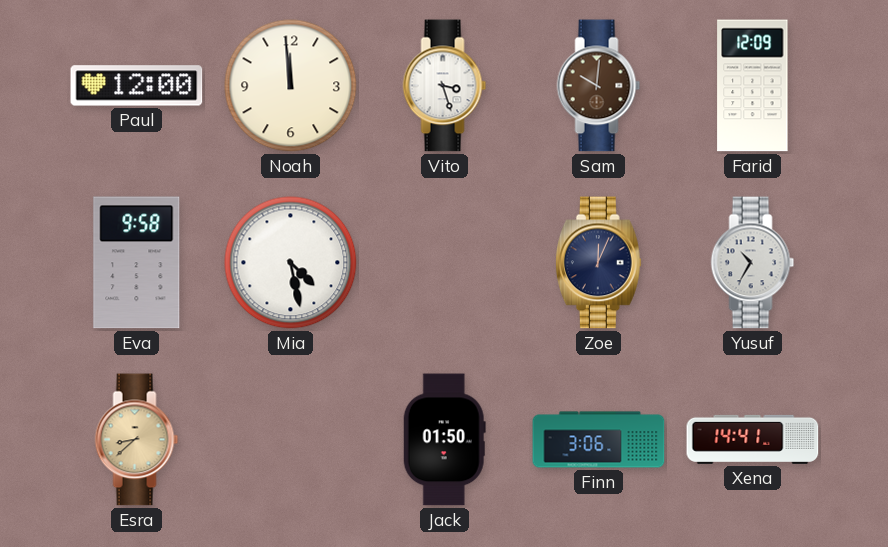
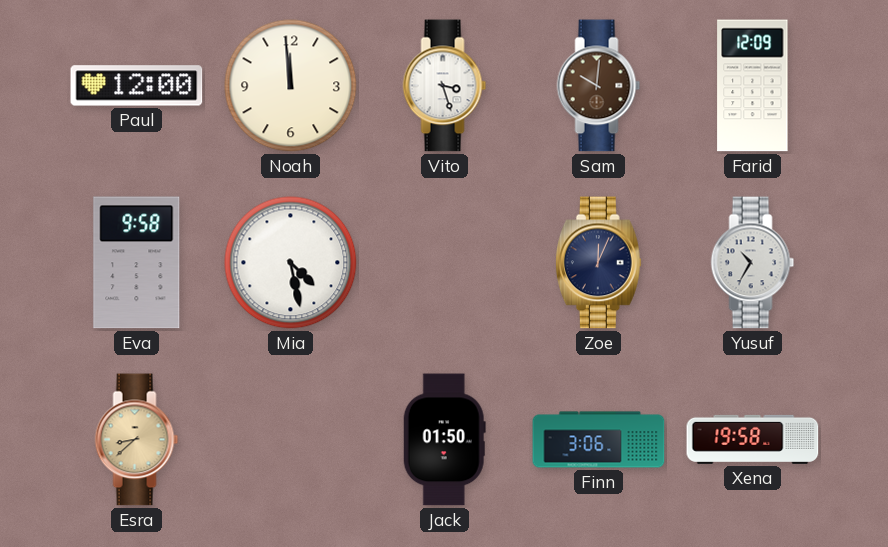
Xena: 14:41 -> 19:58 (753, 439)
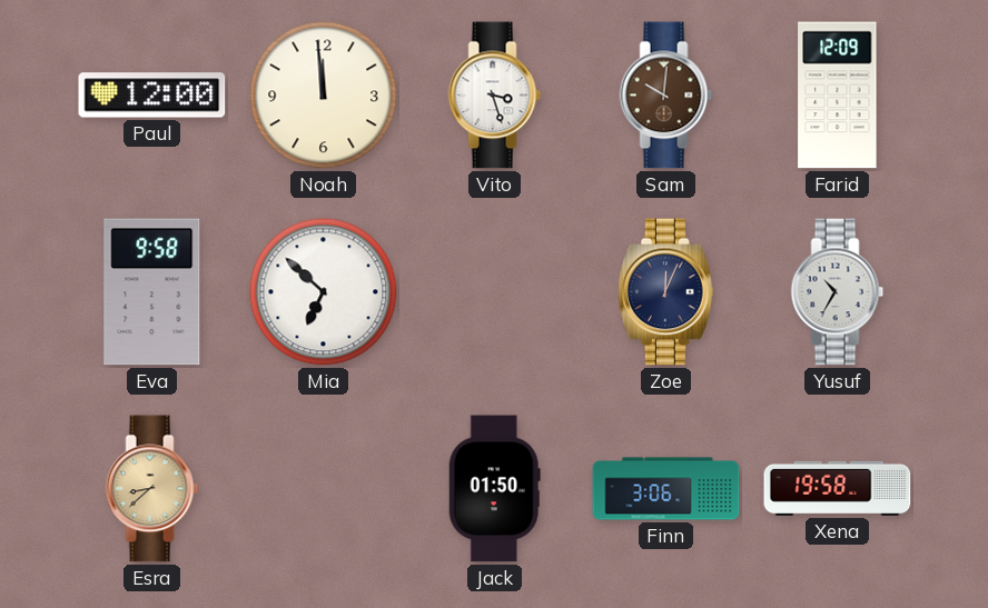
Mia: 4:28 -> 6:52 (324, 292)
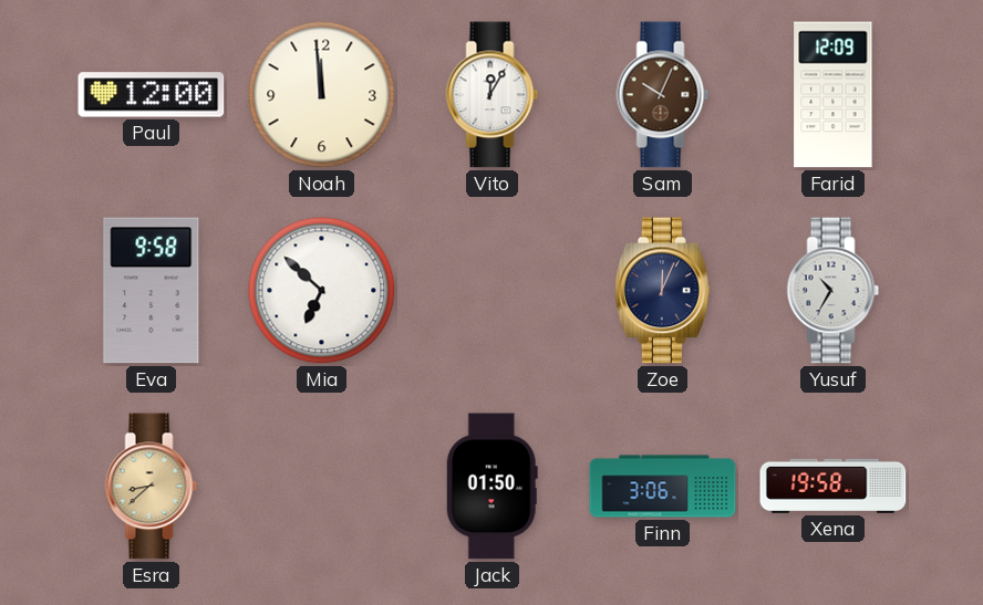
Vito: 3:27 -> 12:05 (493, 95)
Sam: 10:01 -> 10:04 (663, 95)
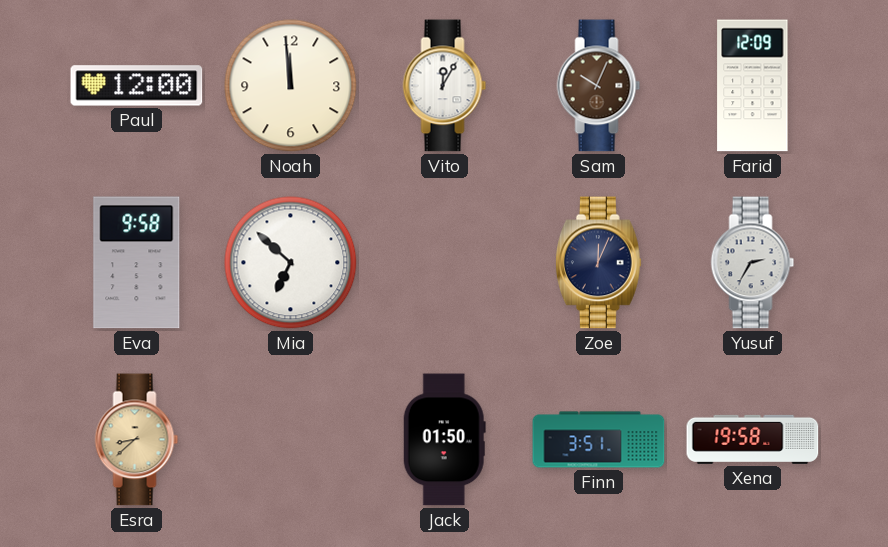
Yusuf: 10:35 -> 2:35 (753, 263)
Finn: 3:06 -> 3:51 (599, 440)
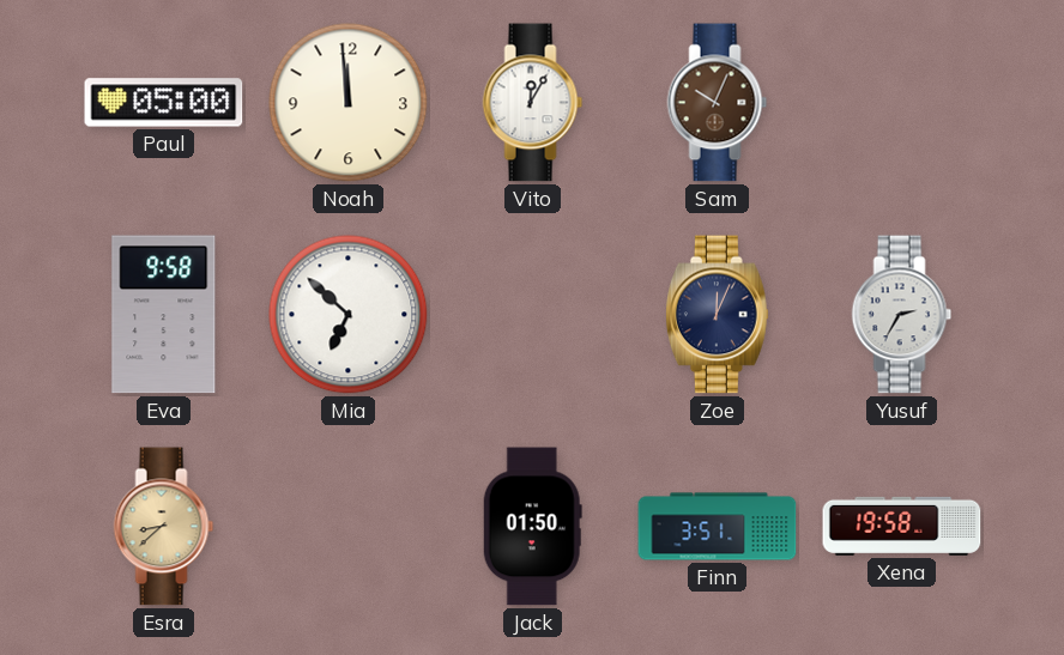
Paul: 12:00 -> 05:00 (164, 103)
Farid: 12:09 -> none (753, 86)
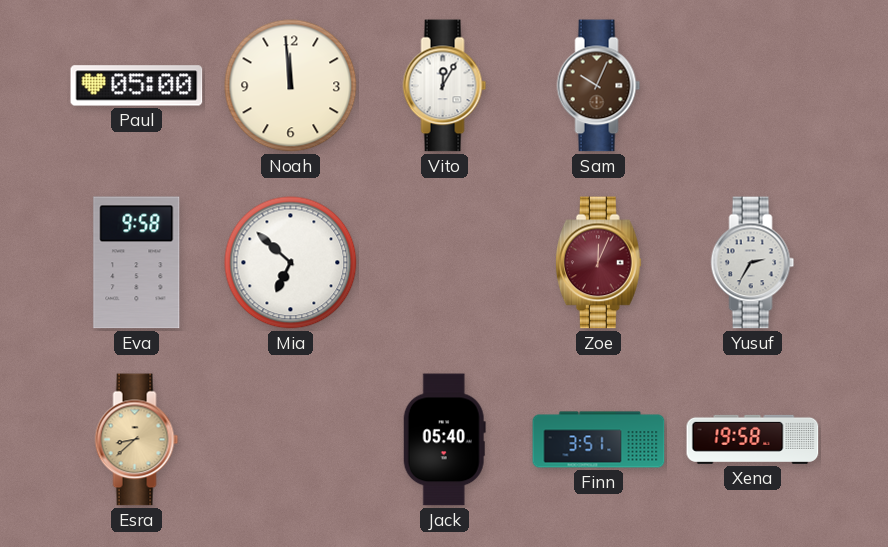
Zoe dial: navy -> burgundy (598, 263)
Jack: 01:50 -> 05:40 (444, 440)
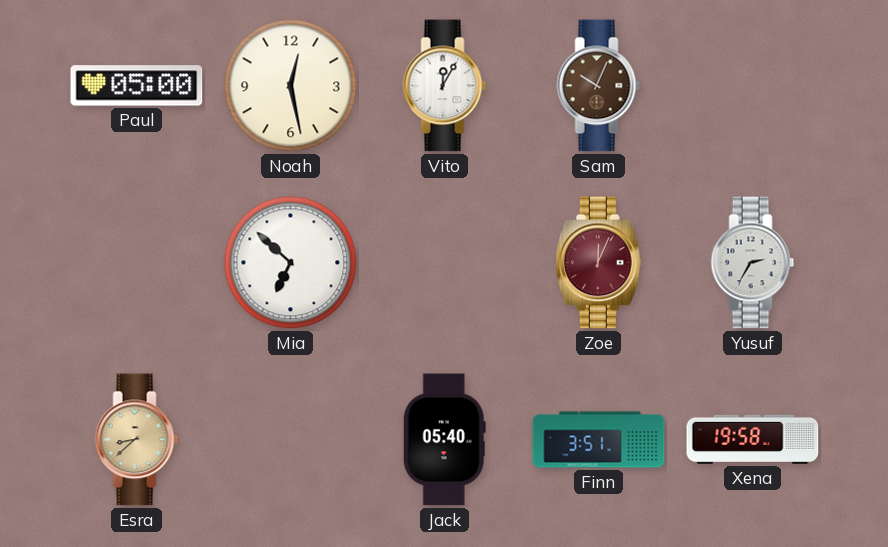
Noah: 11:59 -> 12:28 (291, 86)
Eva: 9:58 -> none (137, 263)
